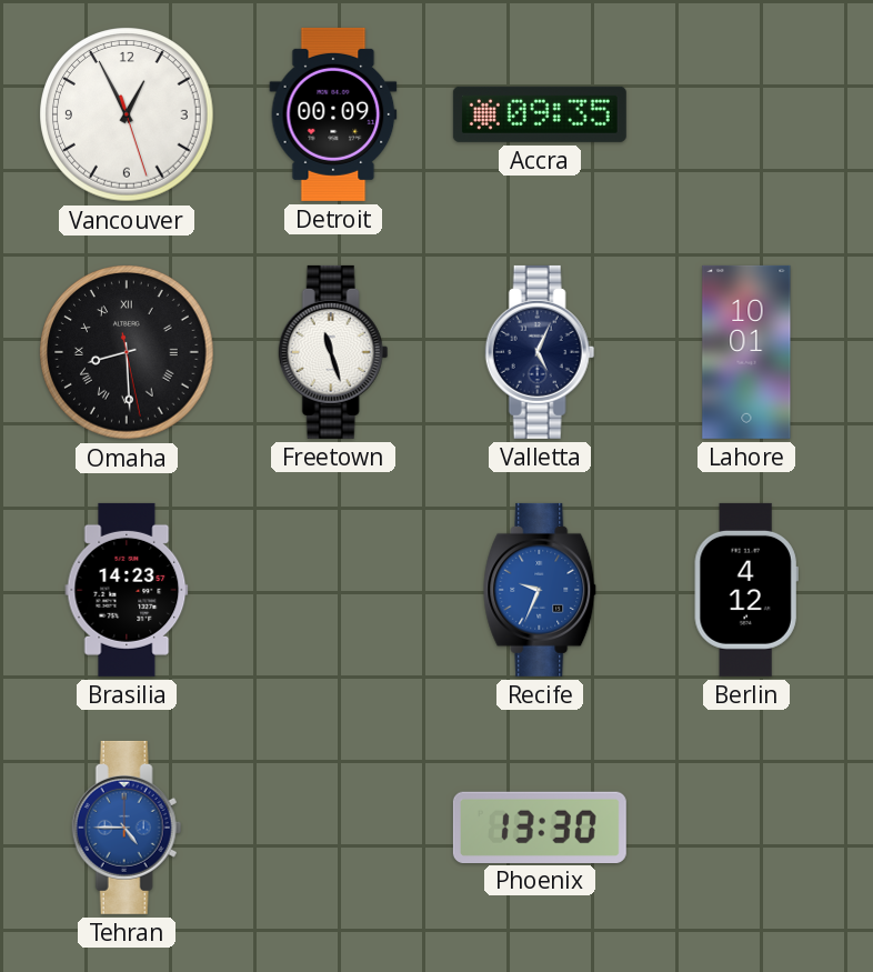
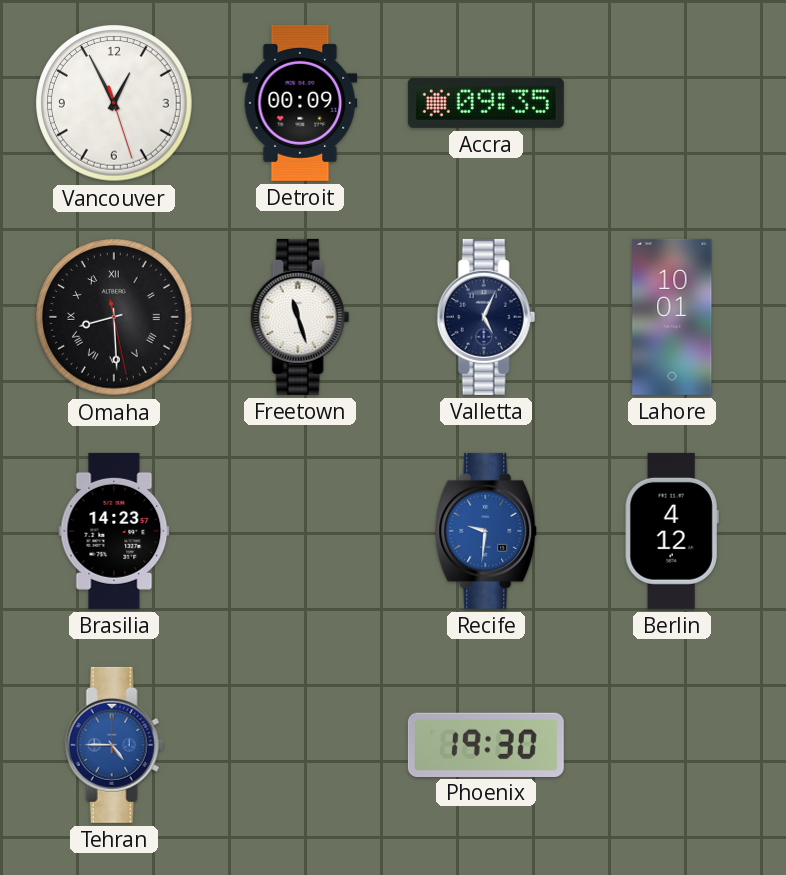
Recife: 9:34 -> 9:31 (487, 531)
Phoenix: 13:30 -> 19:30 (486, 744)
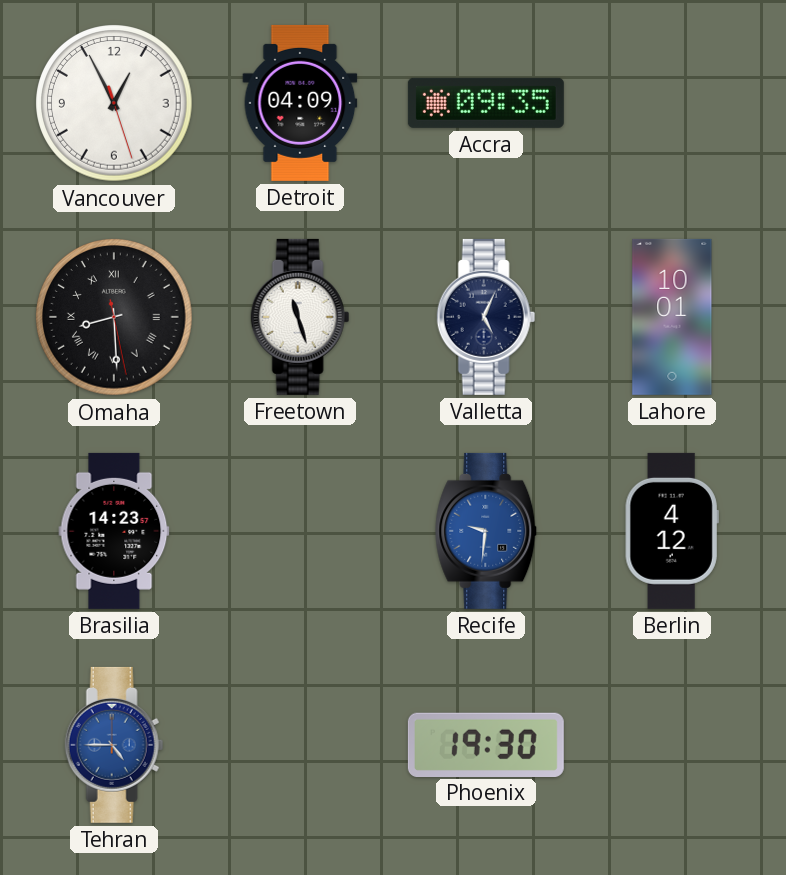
Detroit: 00:09 -> 04:09 (300, 103)
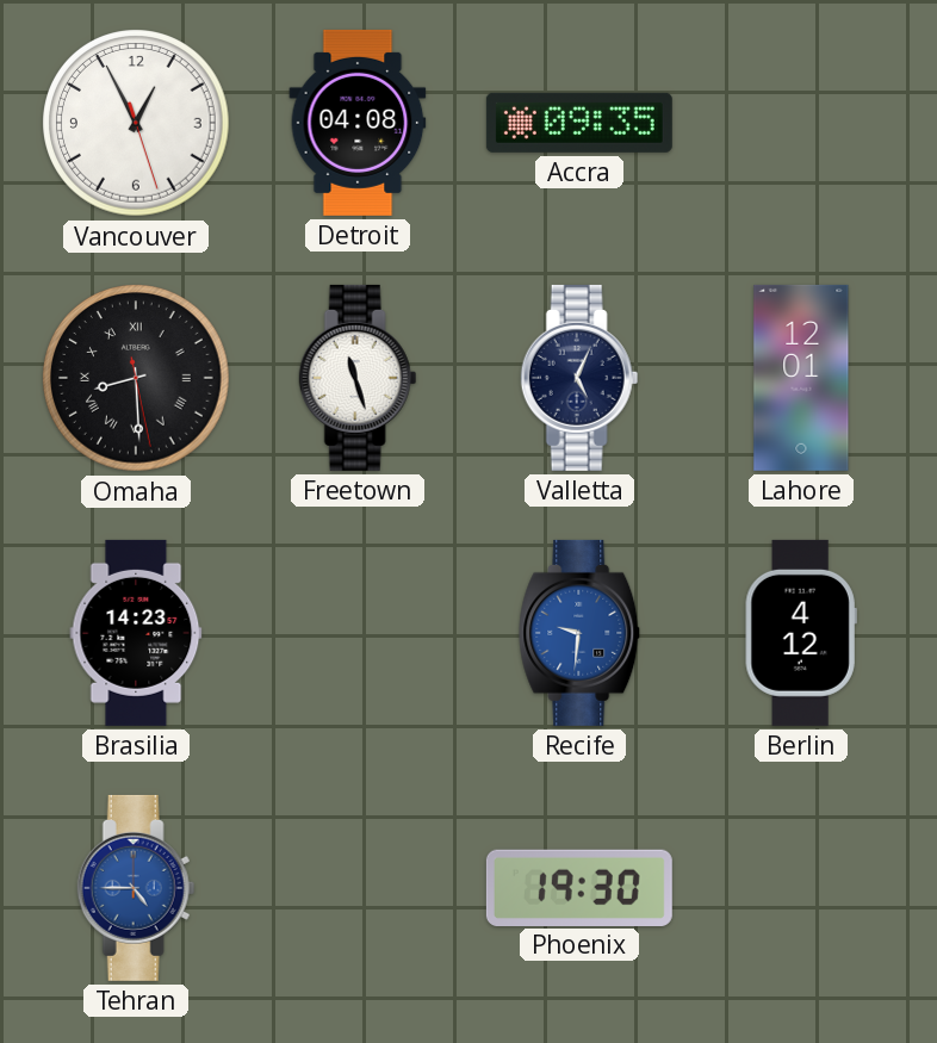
Detroit: 04:09 -> 04:08 (358, 123)
Lahore: 10:01 -> 12:01 (801, 378)
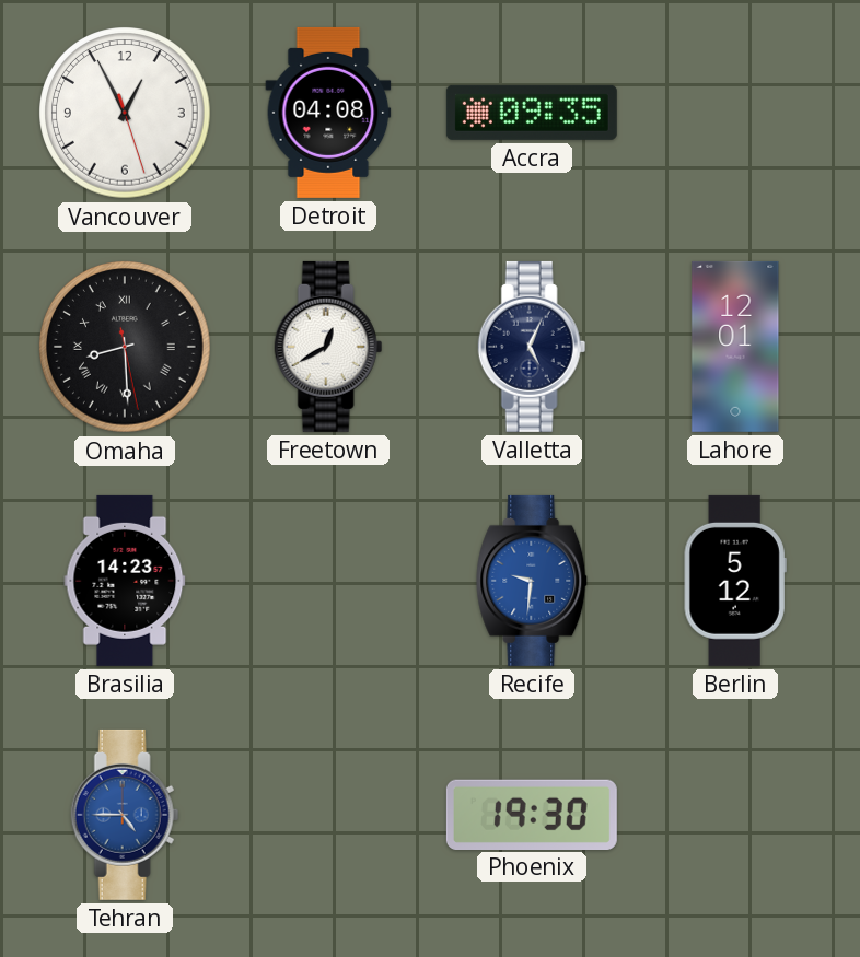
Freetown: 11:27 -> 12:40 (328, 347)
Berlin: 4:12 -> 5:12 (735, 581)
